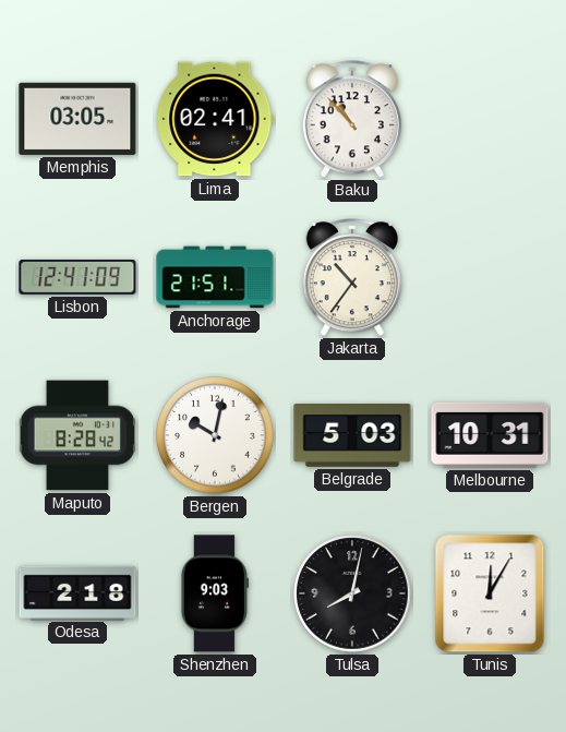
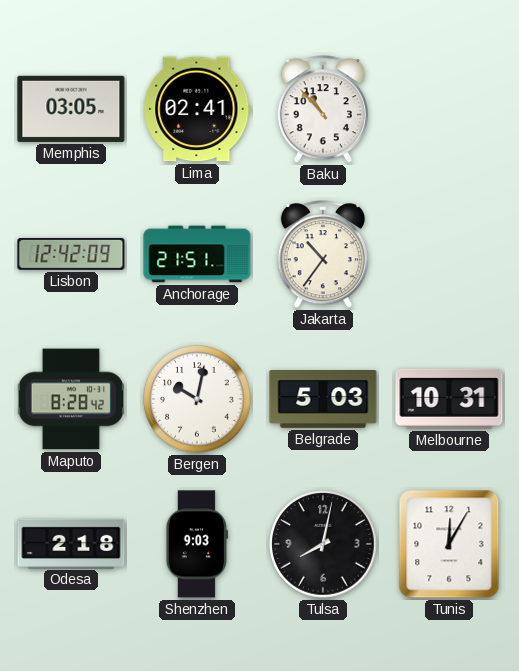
Lisbon: 12:41 -> 12:42 (71, 254)
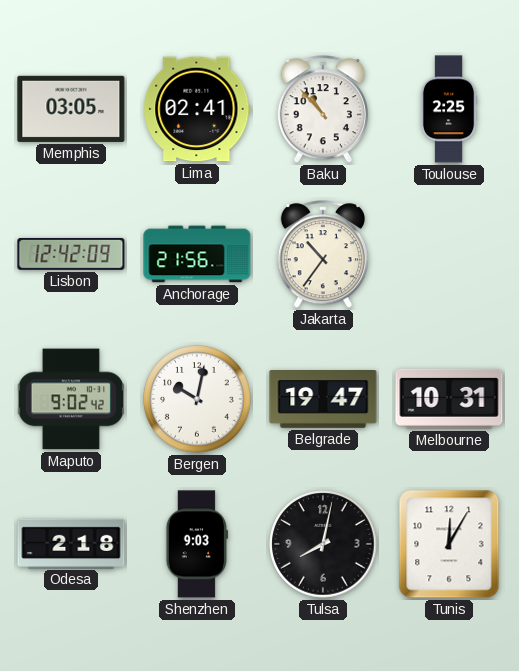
Toulouse: none -> 2:25 (449, 109)
Anchorage: 21:51 -> 21:56 (197, 254)
Maputo: 8:28 -> 9:02 (71, 399)
Belgrade: 5:03 -> 19:47 (323, 400)
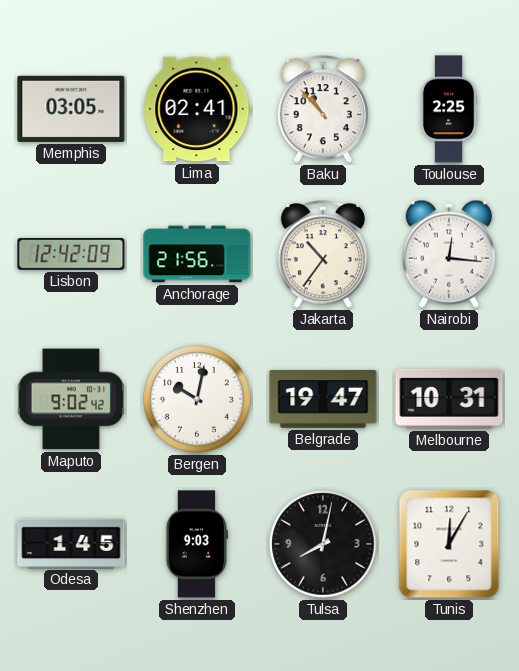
Nairobi: none -> 12:16 (449, 254)
Odesa: 2:18 -> 1:45 (71, 543)
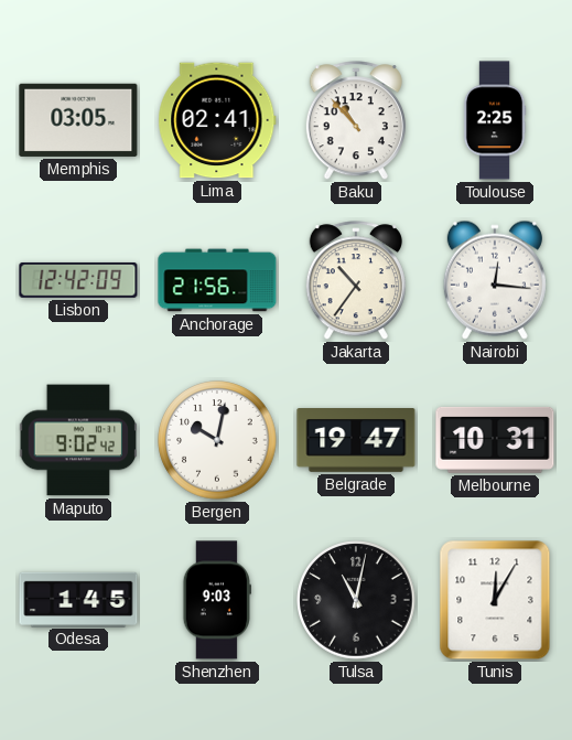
Tulsa: 8:02 -> 11:02 (356, 600)
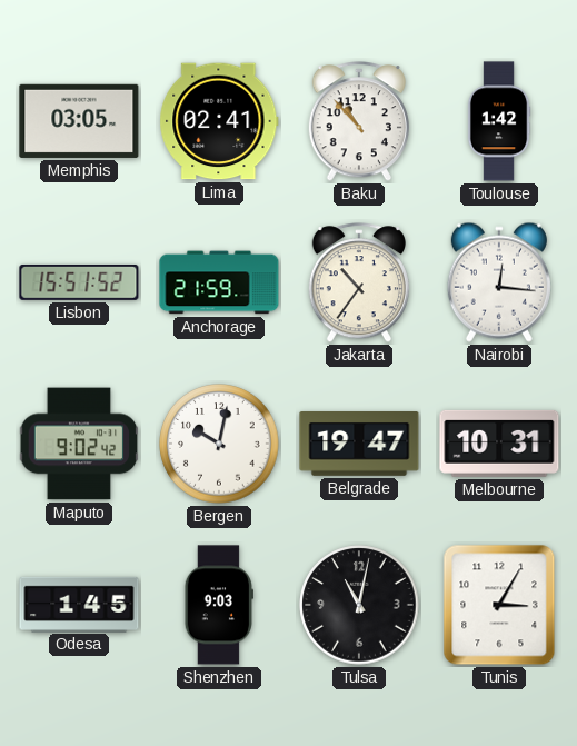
Toulouse: 2:25 -> 1:42 (499, 121)
Lisbon: 12:42 -> 15:51 (79, 282)
Anchorage: 21:56 -> 21:59 (219, 282)
Tunis: 12:05 -> 3:05 (499, 605)
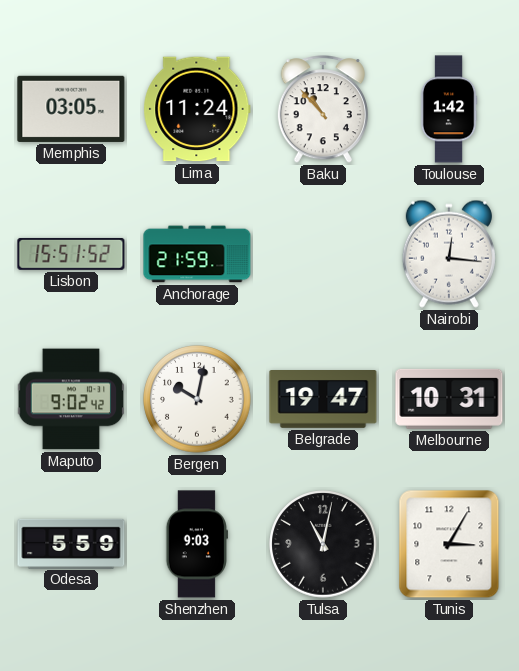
Lima: 02:41 -> 11:24 (197, 109)
Jakarta: 10:36 -> none (359, 284)
Odesa: 1:45 -> 5:59 (71, 543)
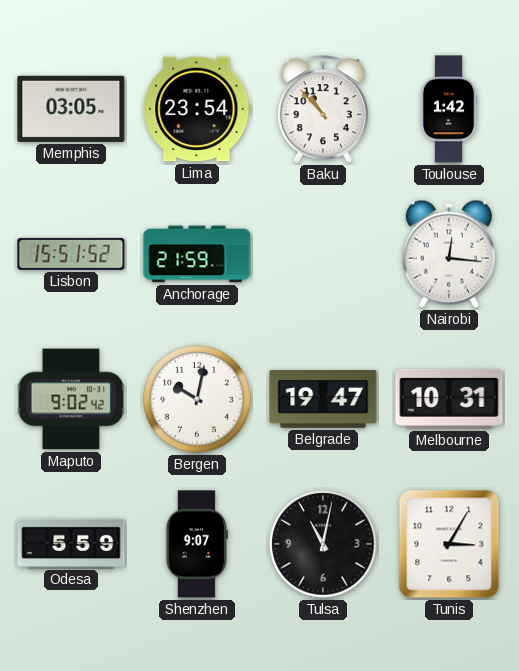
Lima: 11:24 -> 23:54 (197, 109)
Shenzhen: 9:03 -> 9:07 (196, 544)
